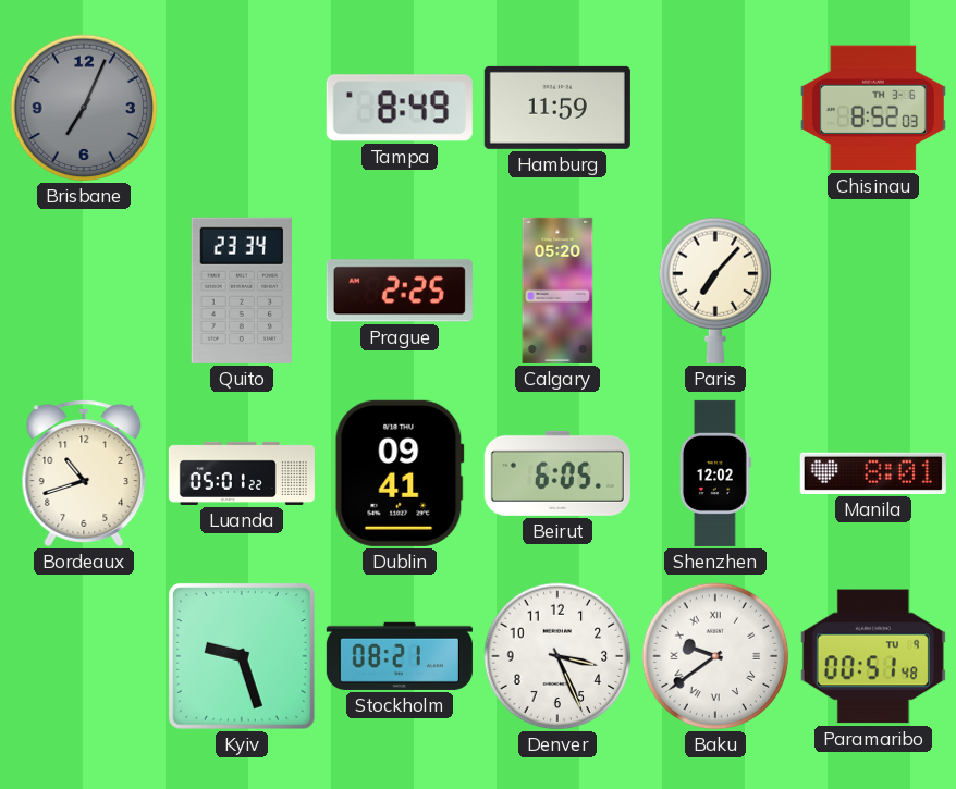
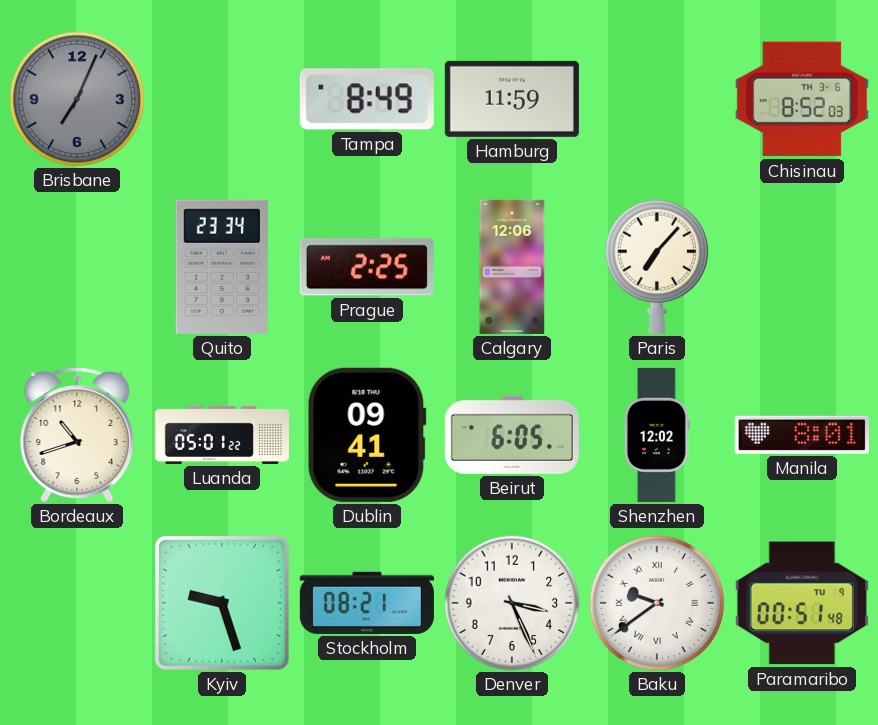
Calgary: 05:20 -> 12:06 (512, 267)
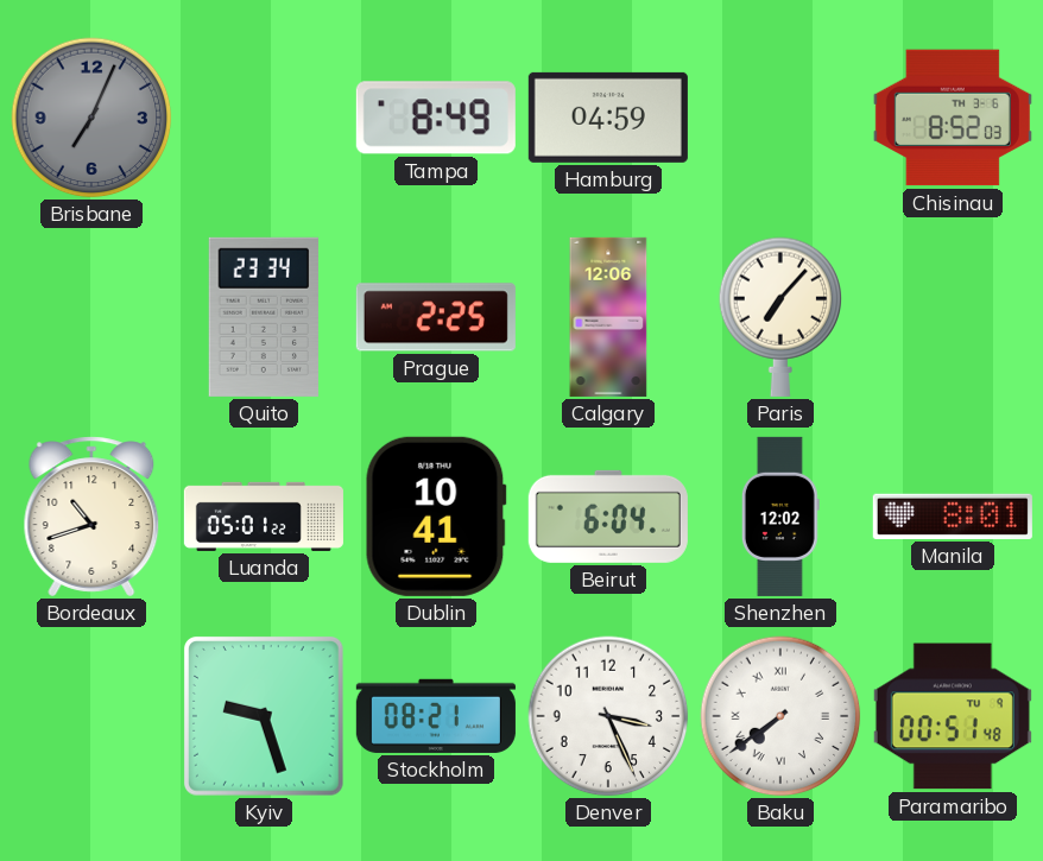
Hamburg: 11:59 -> 04:59 (608, 118)
Dublin: 09:41 -> 10:41 (436, 517)
Beirut: 6:05 -> 6:04 (608, 517)
Baku: 9:39 -> 7:39 (780, 716)
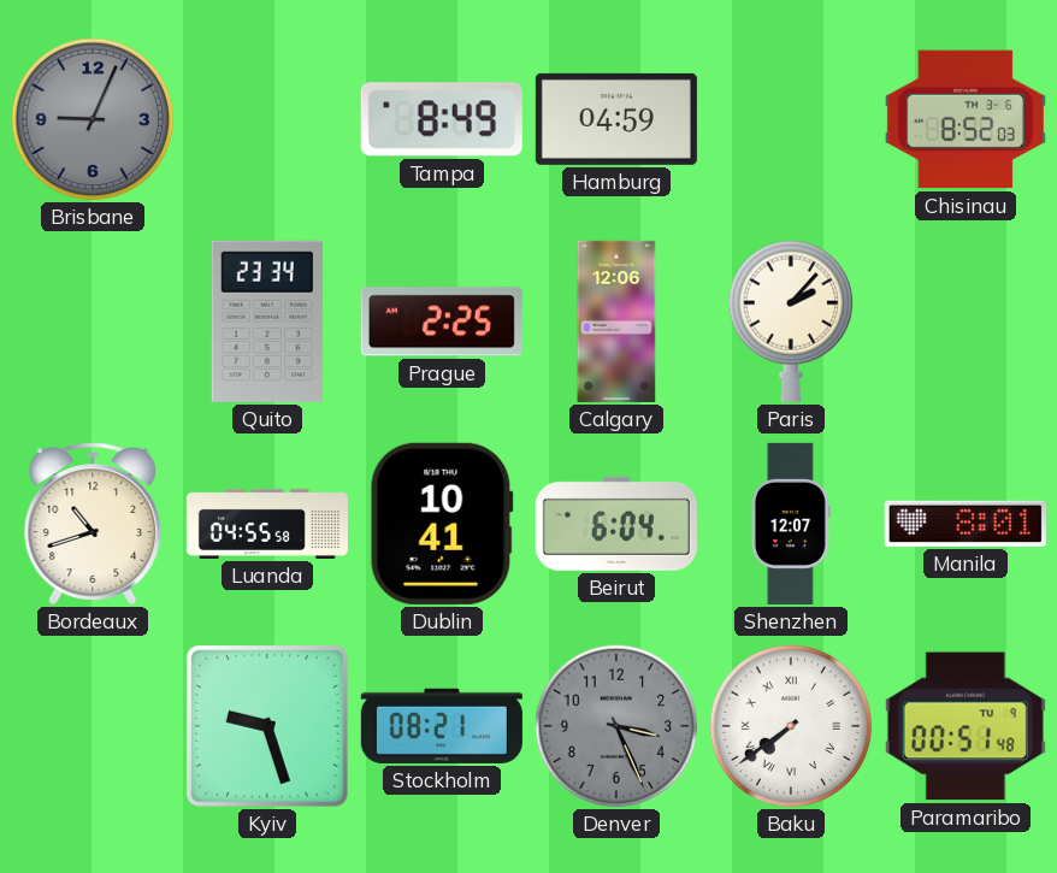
Brisbane: 7:04 -> 9:04 (93, 119)
Paris: 7:07 -> 2:07 (791, 322)
Luanda: 05:01 -> 04:55 (267, 524)
Shenzhen: 12:02 -> 12:07 (791, 524)
Denver dial: white -> grey (616, 726)
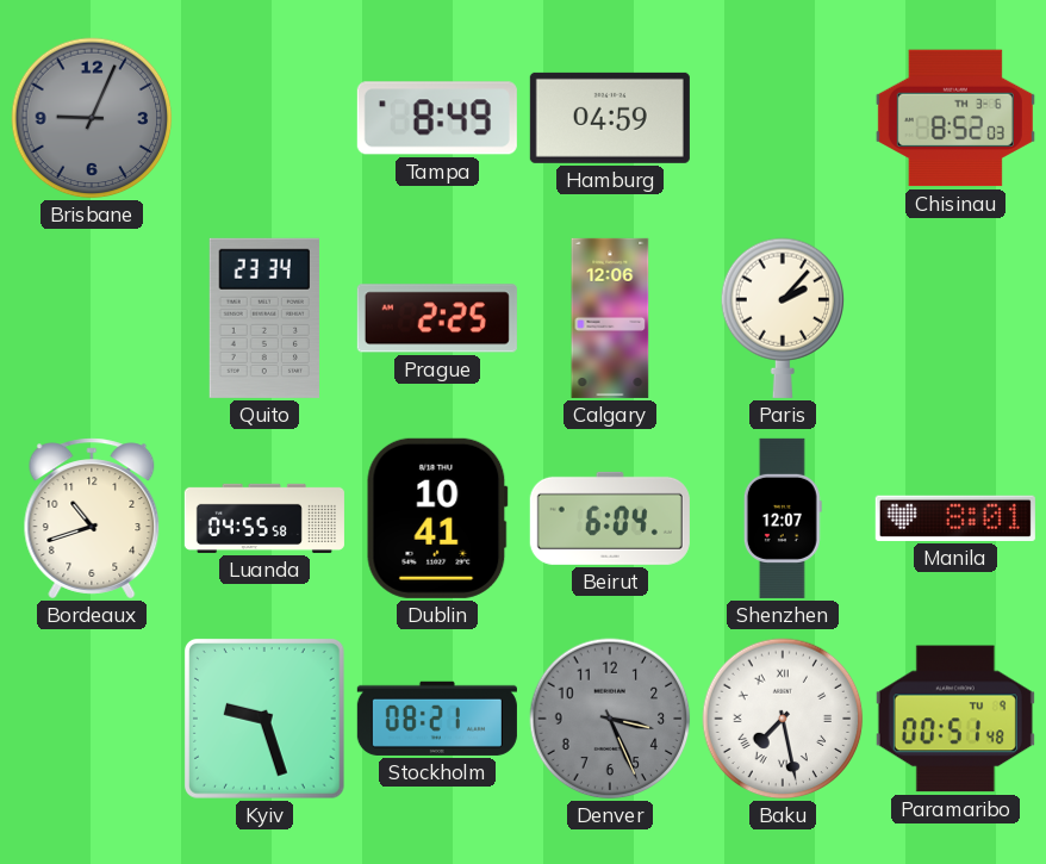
Baku: 7:39 -> 7:28 (783, 719)
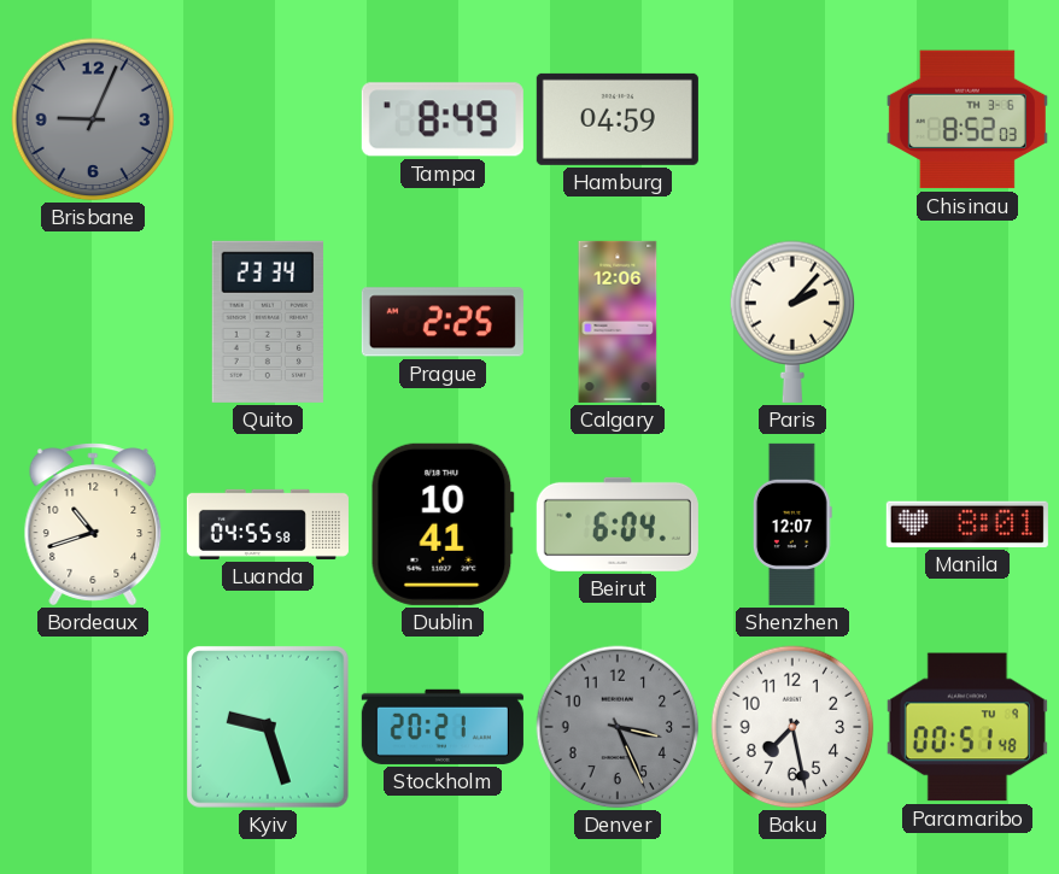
Stockholm: 08:21 -> 20:21 (443, 727)
Baku numerals: Roman -> Arabic (792, 727)
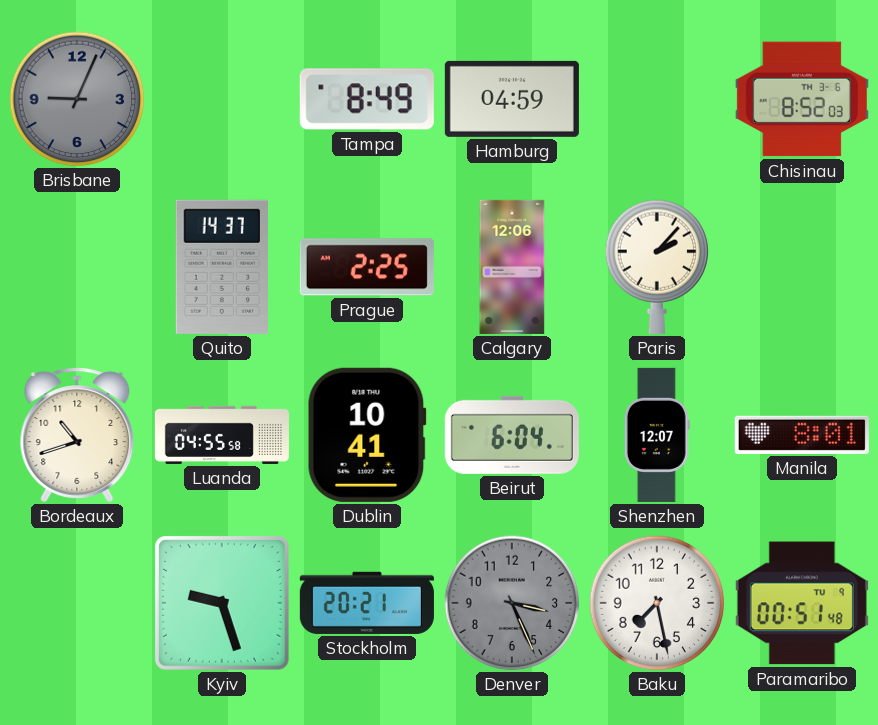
Quito: 23:34 -> 14:37 (222, 267)
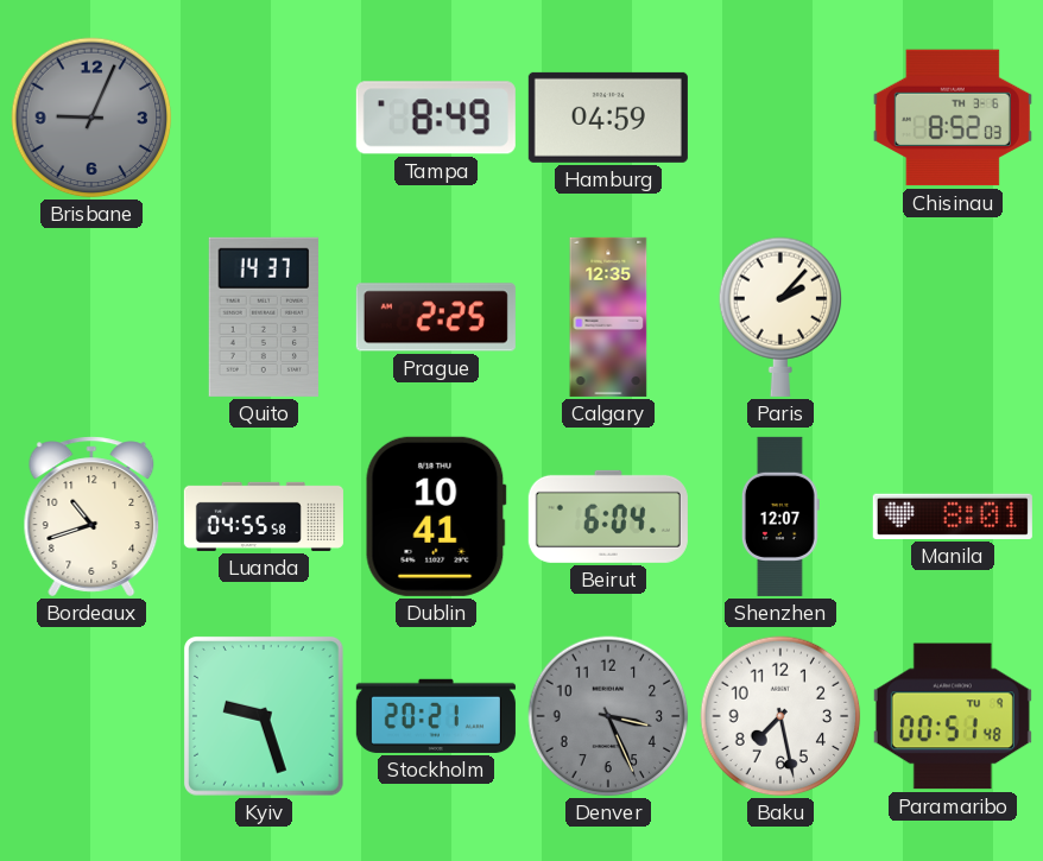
Calgary: 12:06 -> 12:35 (608, 317)
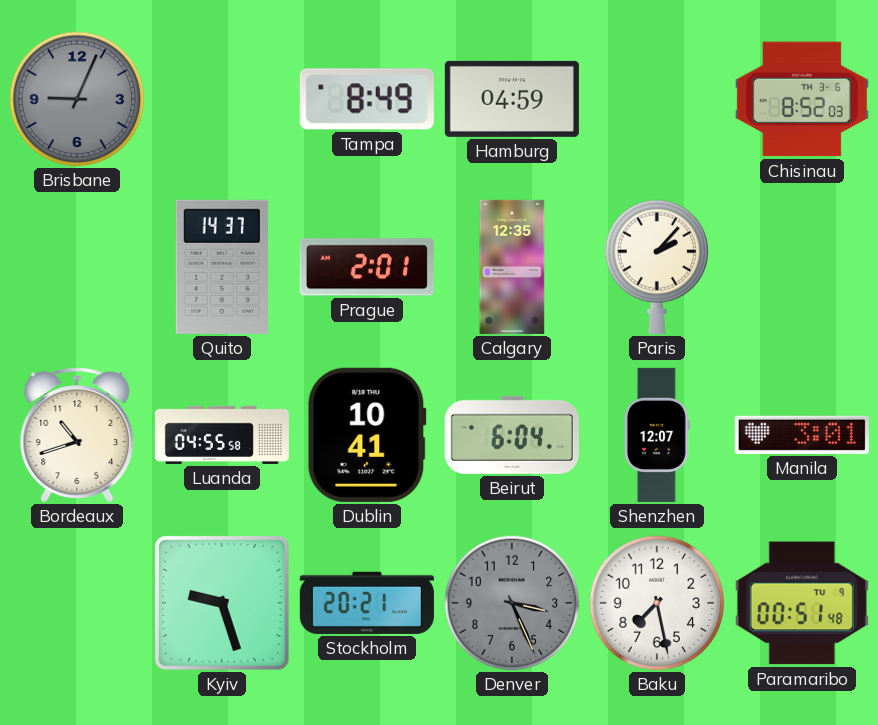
Prague: 2:25 -> 2:01 (367, 267)
Manila: 8:01 -> 3:01 (802, 435)
